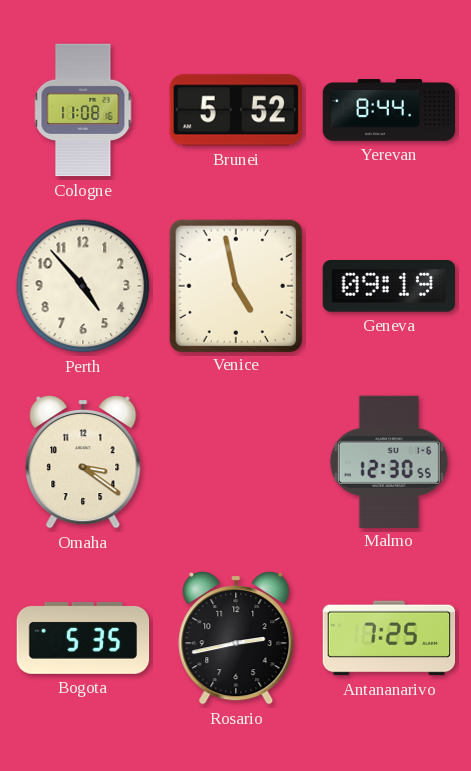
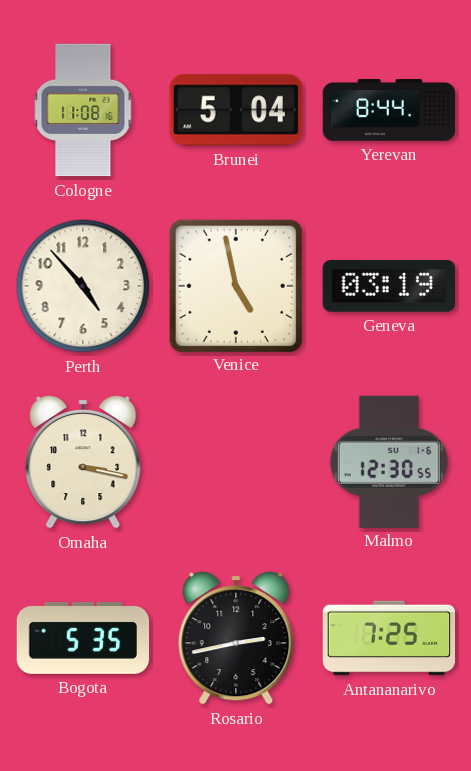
Brunei: 5:52 -> 5:04 (236, 110)
Geneva: 09:19 -> 03:19 (389, 287)
Omaha: 3:21 -> 3:17 (83, 462)
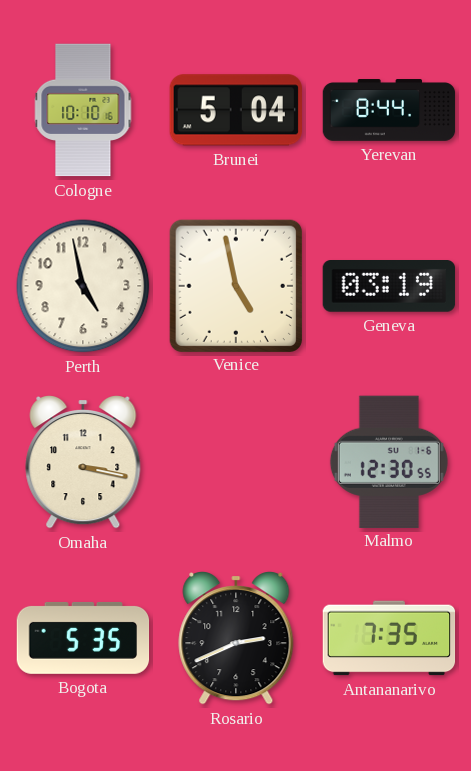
Cologne: 11:08 -> 10:10 (83, 110)
Perth: 4:53 -> 4:58 (83, 286)
Rosario: 2:43 -> 2:41 (236, 638)
Antananarivo: 7:25 -> 7:35 (389, 638)
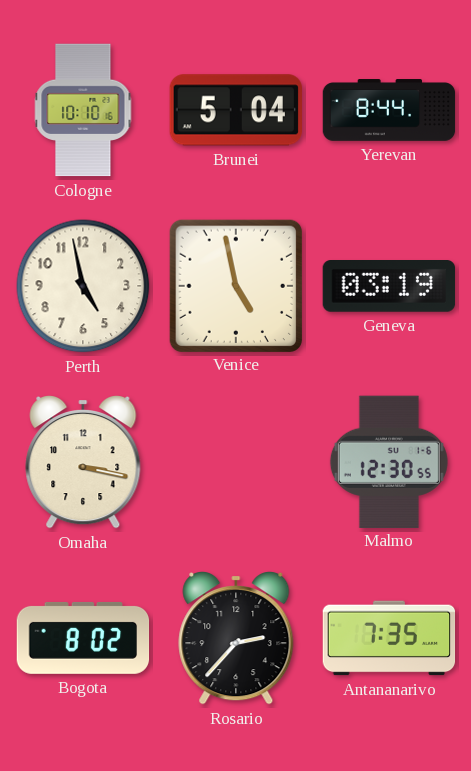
Bogota: 5:35 -> 8:02 (83, 638)
Rosario: 2:41 -> 2:37 (236, 638)
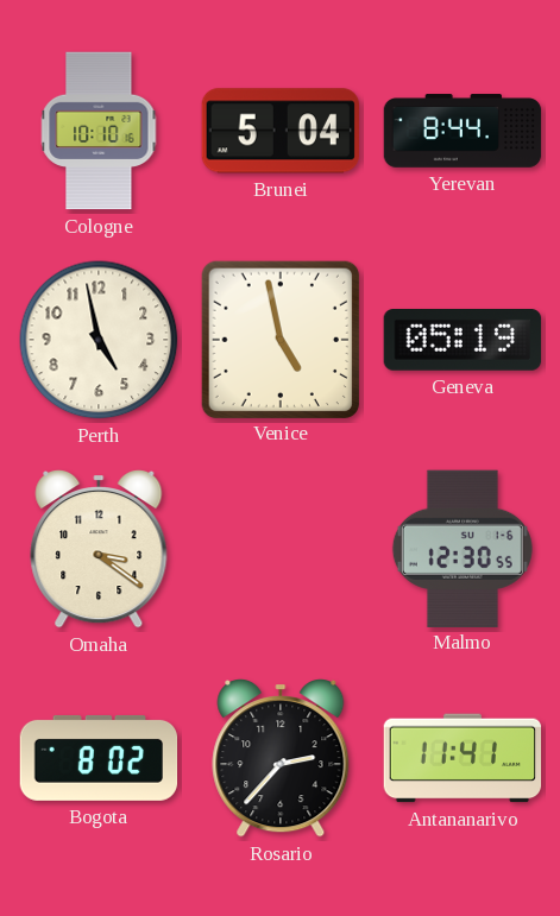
Geneva: 03:19 -> 05:19 (463, 341)
Omaha: 3:17 -> 3:21 (99, 549)
Antananarivo: 7:35 -> 11:41 (463, 758)
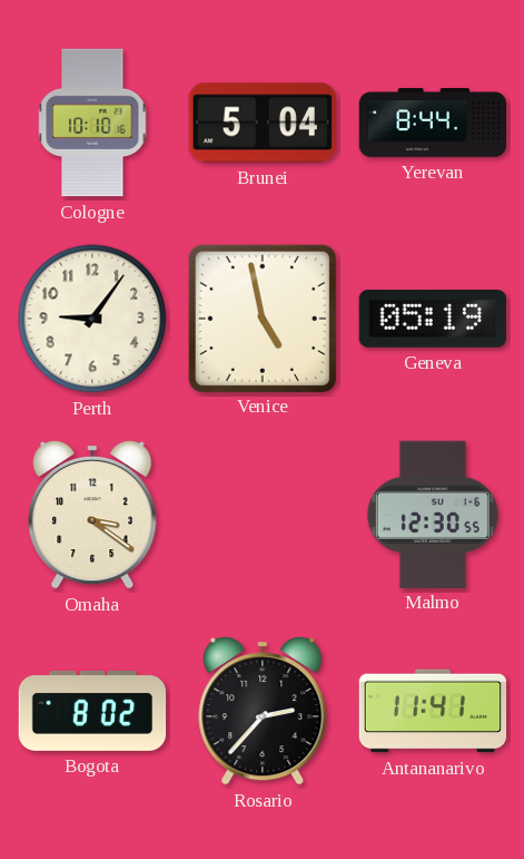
Perth: 4:58 -> 9:06 (92, 319)
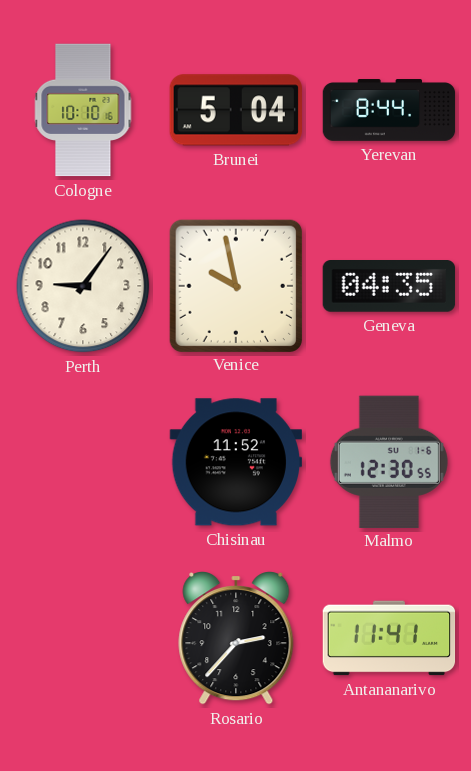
Venice: 4:58 -> 9:58 (235, 285)
Geneva: 05:19 -> 04:35 (389, 287)
Omaha: 3:21 -> none (92, 515)
Chisinau: none -> 11:52 (235, 462)
Bogota: 8:02 -> none (92, 711)
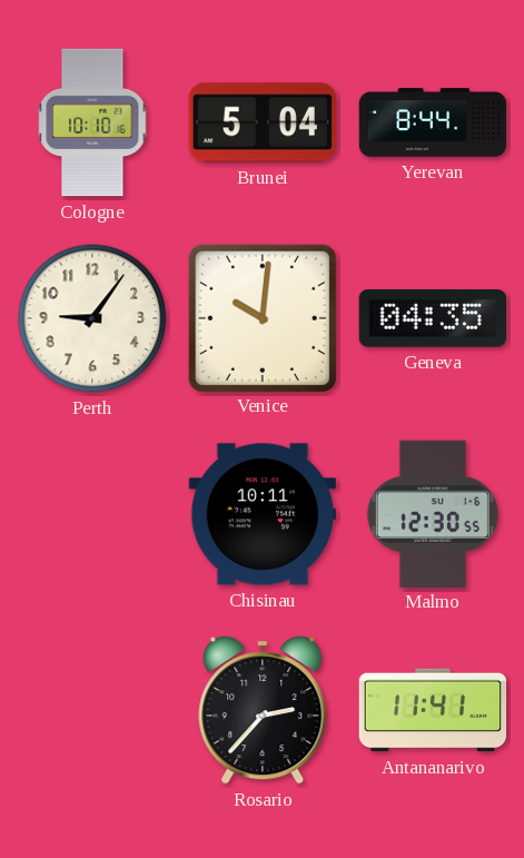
Venice: 9:58 -> 10:01 (261, 317)
Chisinau: 11:52 -> 10:11 (261, 514)
